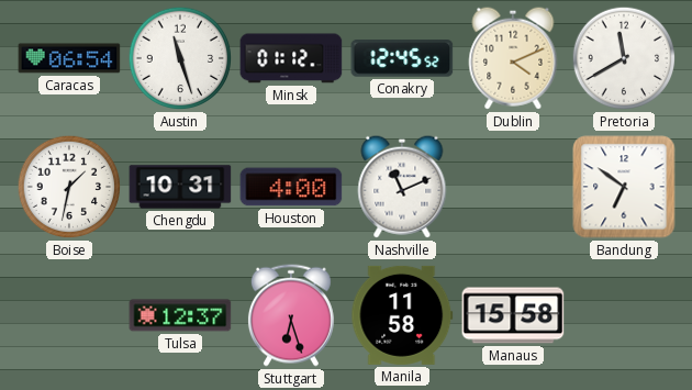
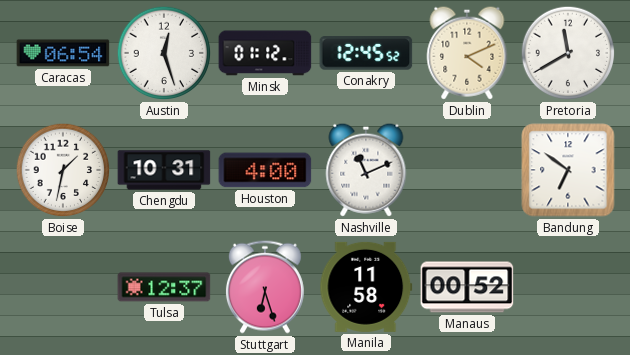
Austin: 11:27 -> 12:27 (164, 53)
Manaus: 15:58 -> 00:52 (467, 287)
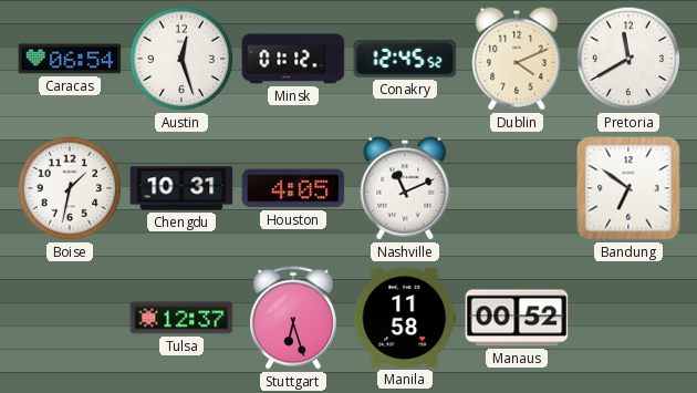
Houston: 4:00 -> 4:05 (293, 188)
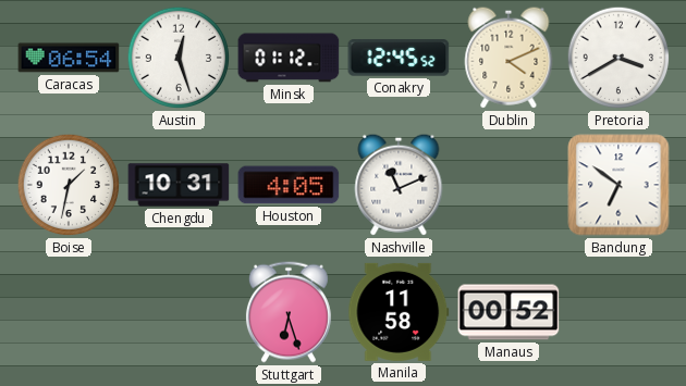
Pretoria: 11:40 -> 3:40 (618, 58)
Tulsa: 12:37 -> none (181, 318)
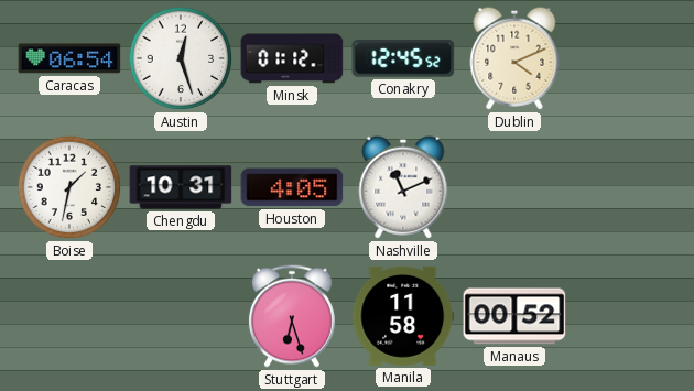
Pretoria: 3:40 -> none (618, 58)
Bandung: 6:51 -> none (618, 185)
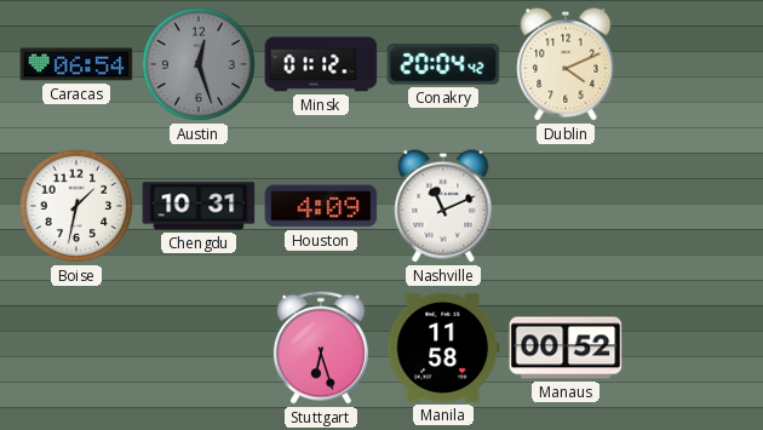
Austin dial: white -> grey (199, 64)
Conakry: 12:45 -> 20:04 (443, 64)
Houston: 4:05 -> 4:09 (321, 206)
